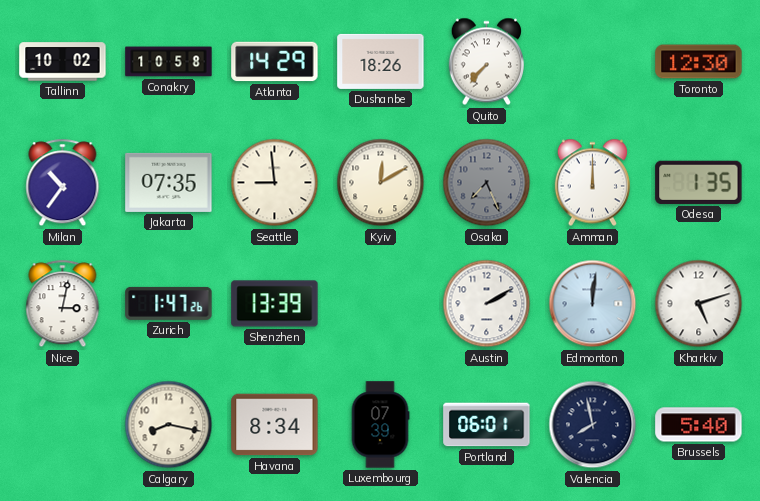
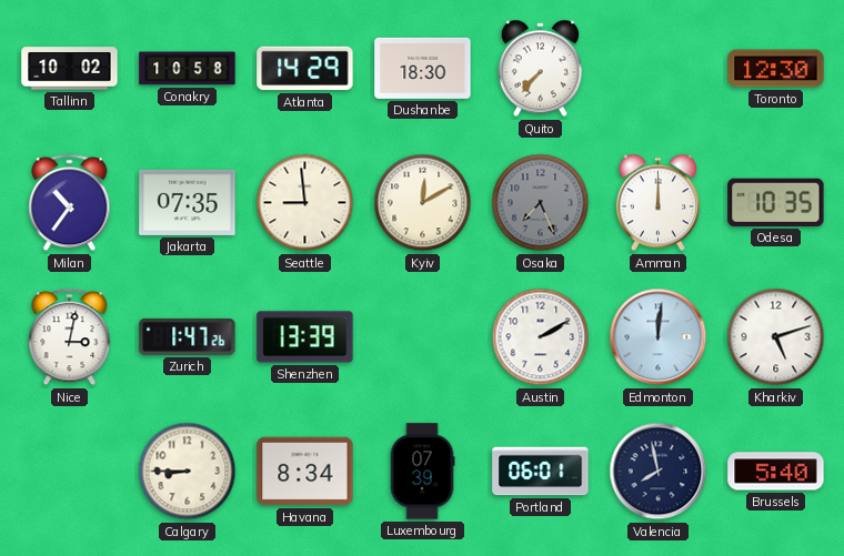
Dushanbe: 18:26 -> 18:30 (423, 68)
Odesa: 1:35 -> 10:35 (776, 202)
Calgary: 8:17 -> 8:45 (188, 472)
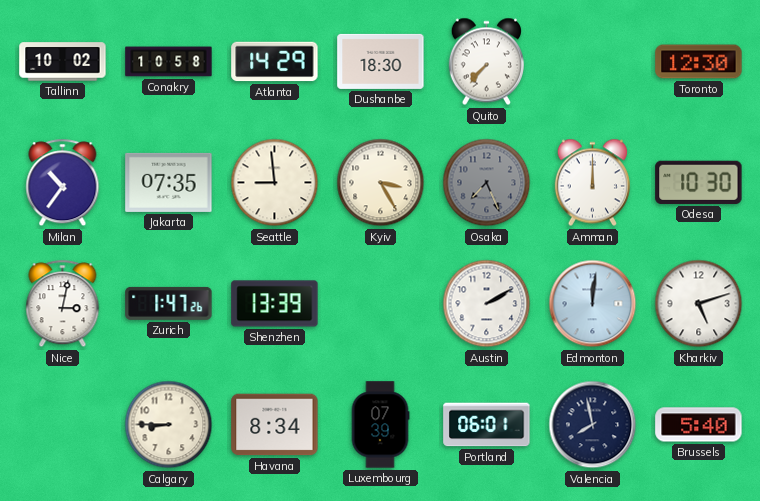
Kyiv: 12:10 -> 3:25 (381, 183)
Odesa: 10:35 -> 10:30 (699, 182)
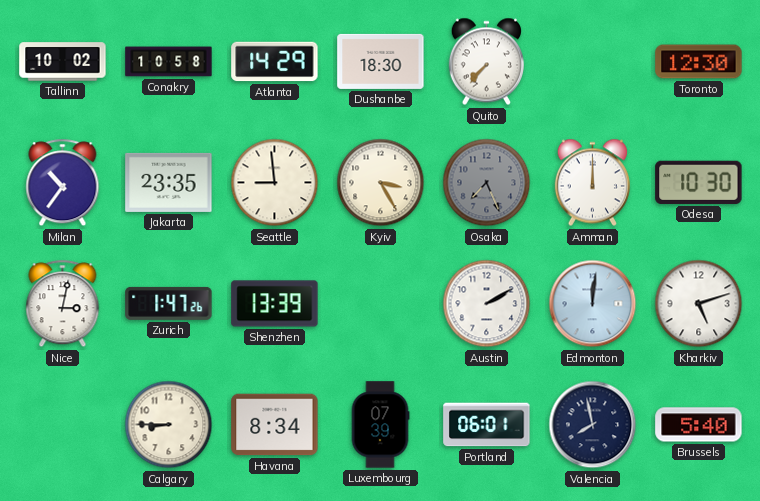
Jakarta: 07:35 -> 23:35 (169, 182)
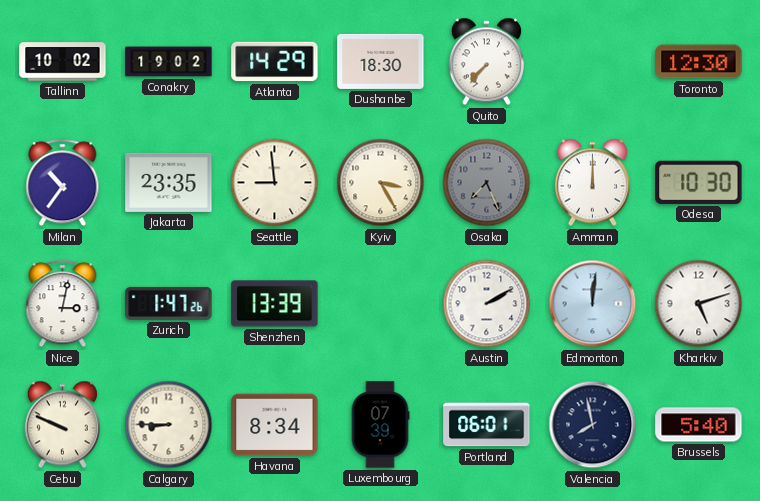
Conakry: 10:58 -> 19:02 (169, 62)
Cebu: none -> 9:49 (62, 425)
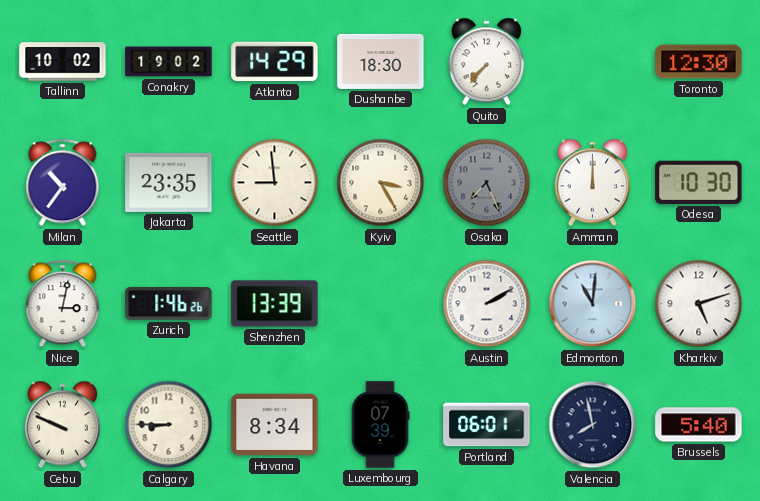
Zurich: 1:47 -> 1:46 (169, 303)
Edmonton: 12:01 -> 11:01 (593, 304)
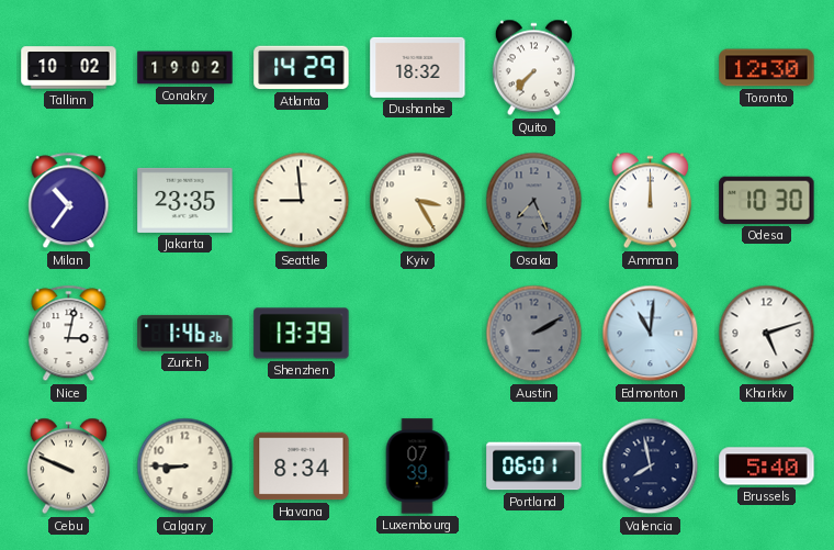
Dushanbe: 18:30 -> 18:32 (418, 67)
Austin dial: white -> grey (534, 334)
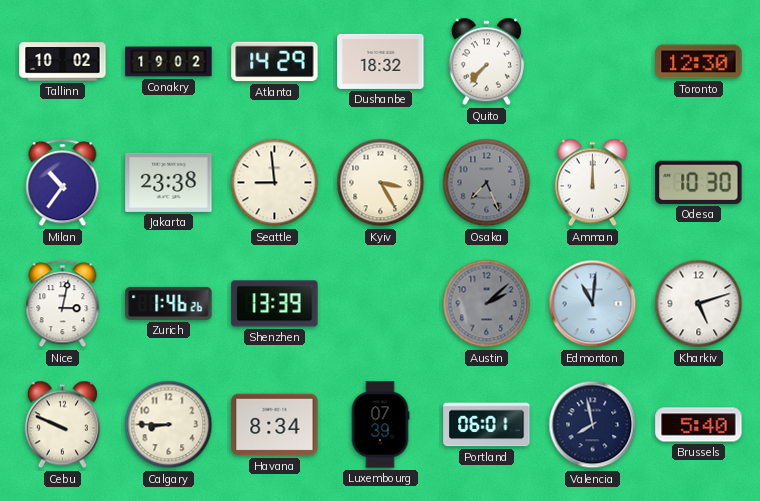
Jakarta: 23:35 -> 23:38 (169, 182)
Austin: 2:10 -> 2:08 (487, 304)
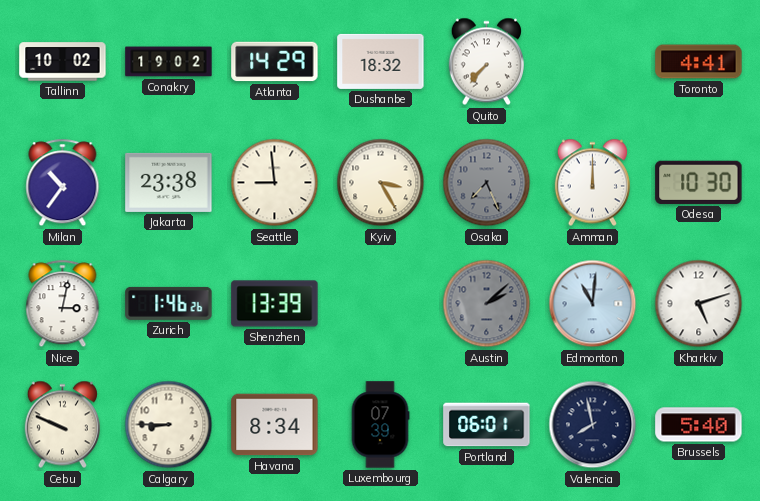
Toronto: 12:30 -> 4:41 (699, 62)
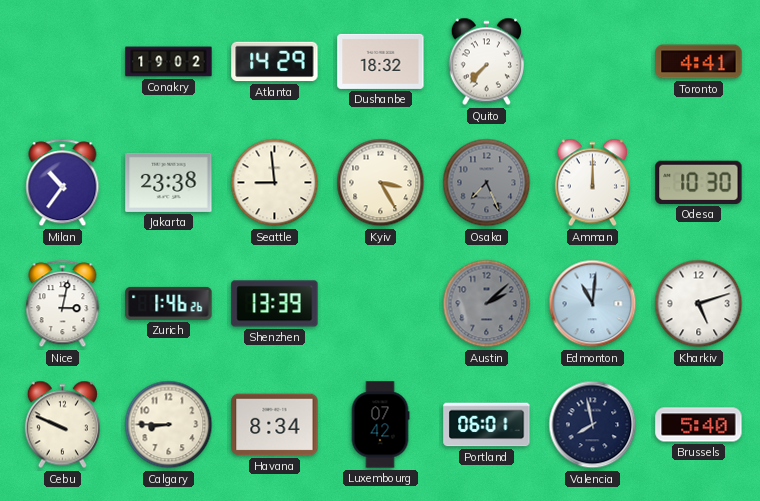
Tallinn: 10:02 -> none (63, 62)
Luxembourg: 07:39 -> 07:42 (380, 425)
